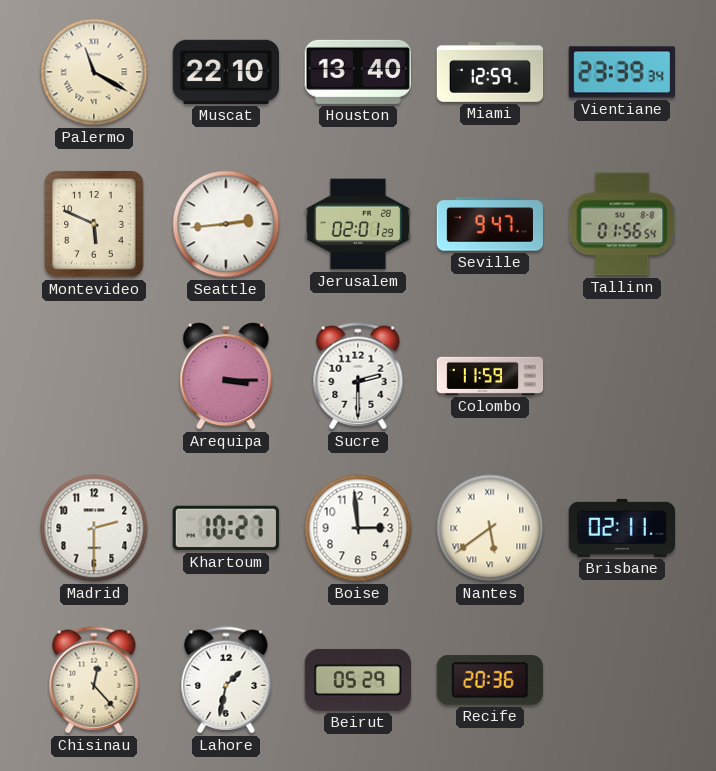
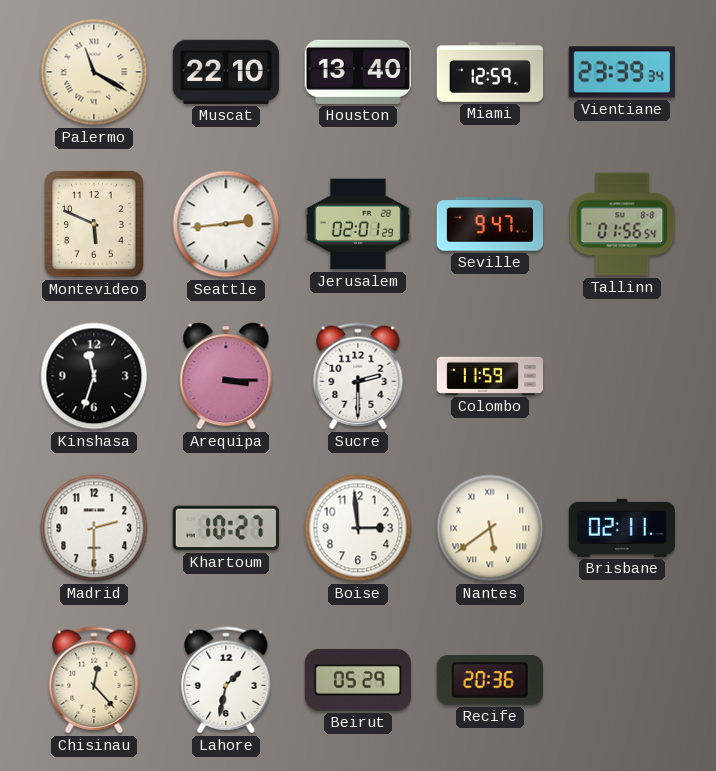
Kinshasa: none -> 11:33 (94, 376)
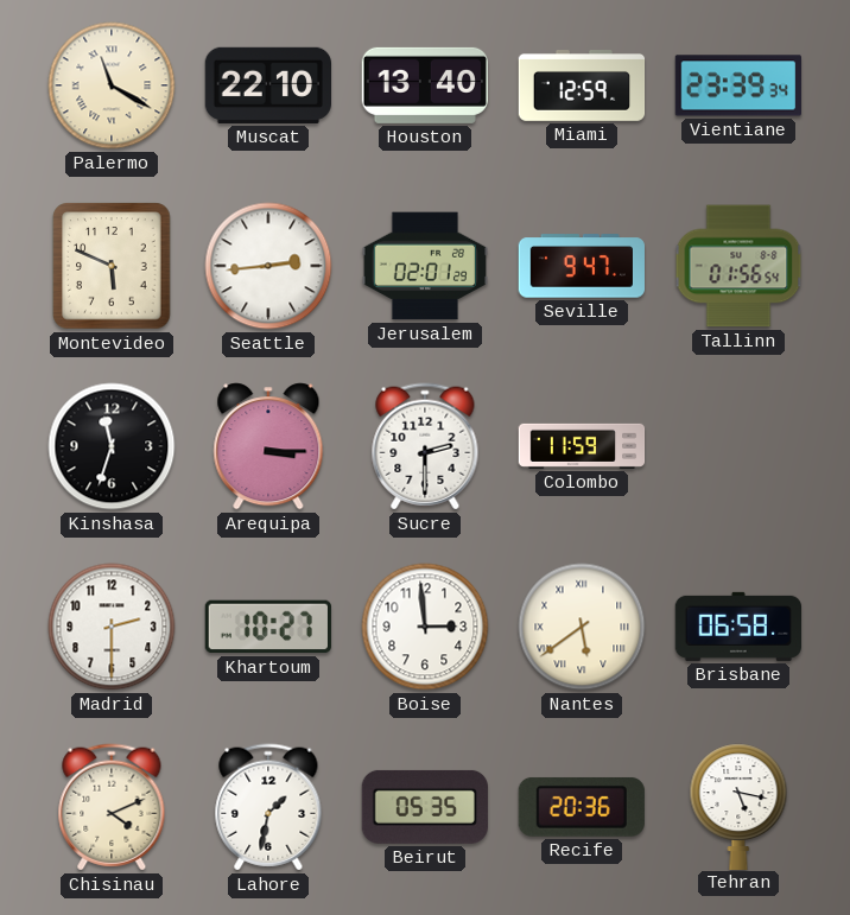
Brisbane: 02:11 -> 06:58 (737, 627)
Chisinau: 12:23 -> 4:11 (112, 807)
Beirut: 05:29 -> 05:35 (425, 807)
Tehran: none -> 5:17 (738, 806)
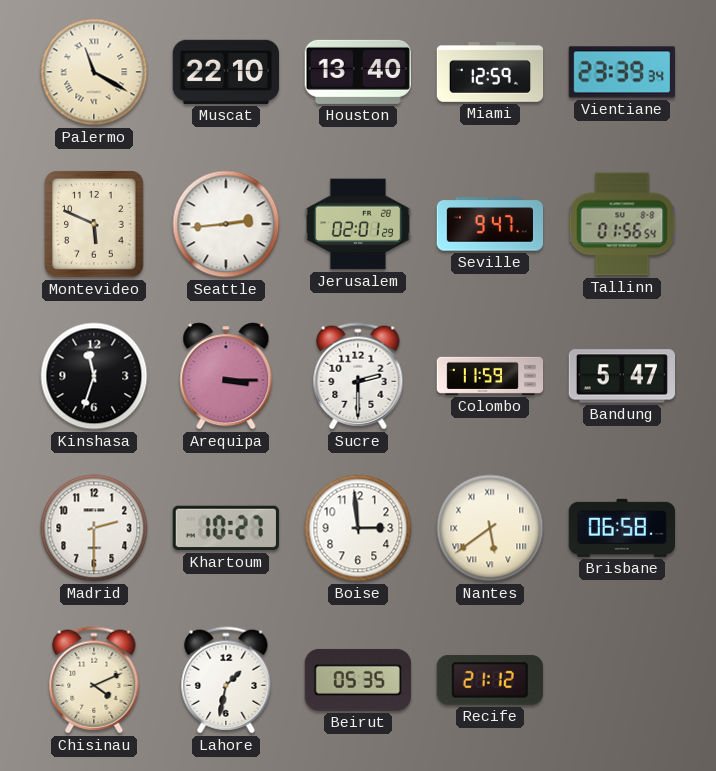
Bandung: none -> 5:47 (621, 376)
Recife: 20:36 -> 21:12 (490, 680)
Tehran: 5:17 -> none (738, 806)
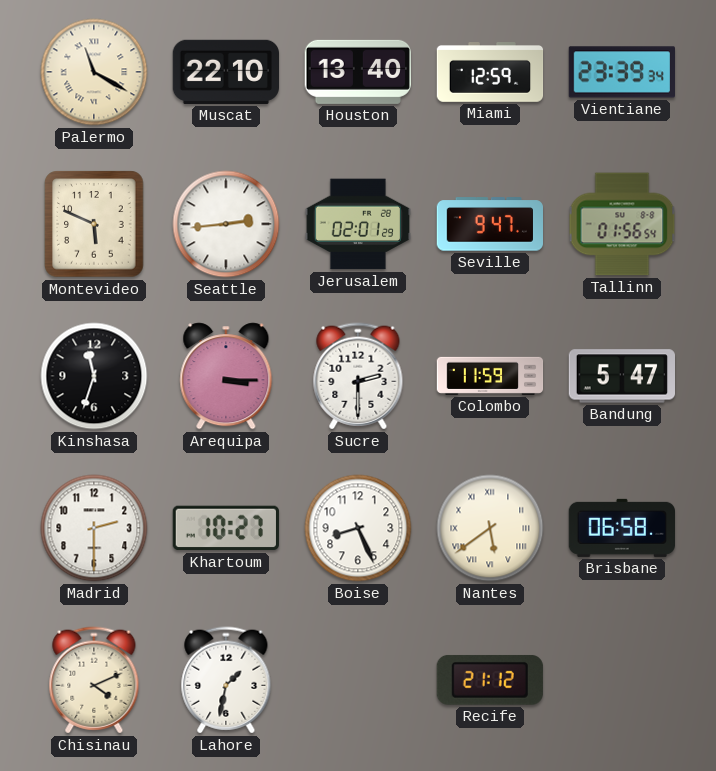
Boise: 2:59 -> 8:26 (358, 528)
Beirut: 05:35 -> none (358, 680)
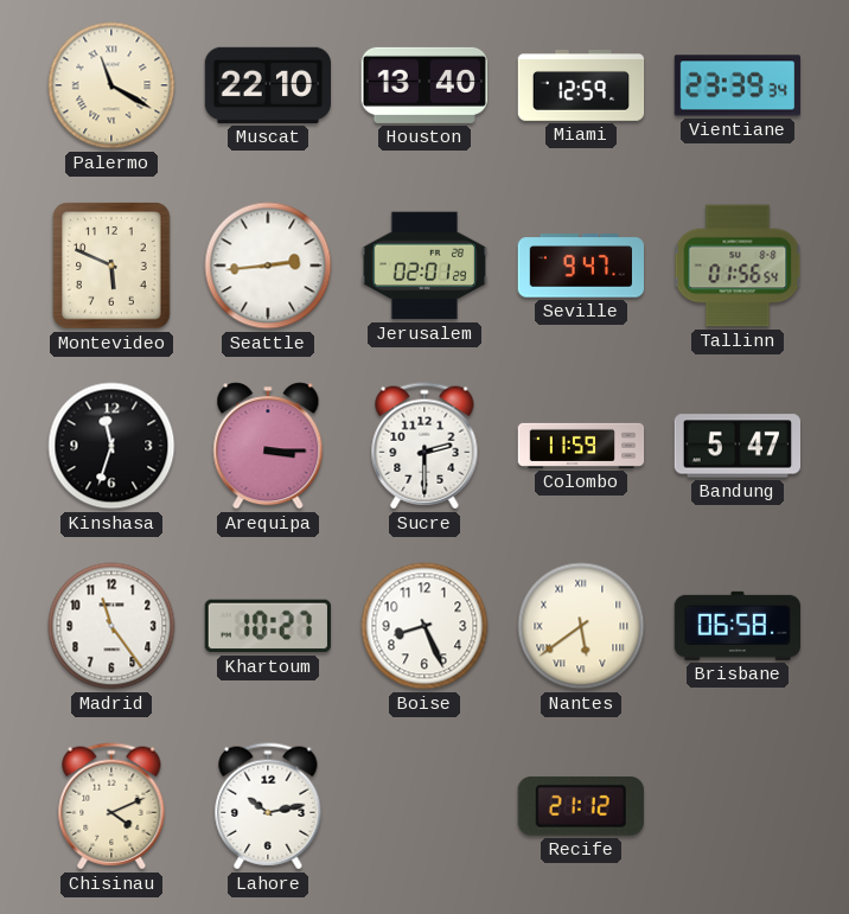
Madrid: 2:30 -> 11:24 (111, 626)
Lahore: 1:32 -> 10:13 (268, 806)
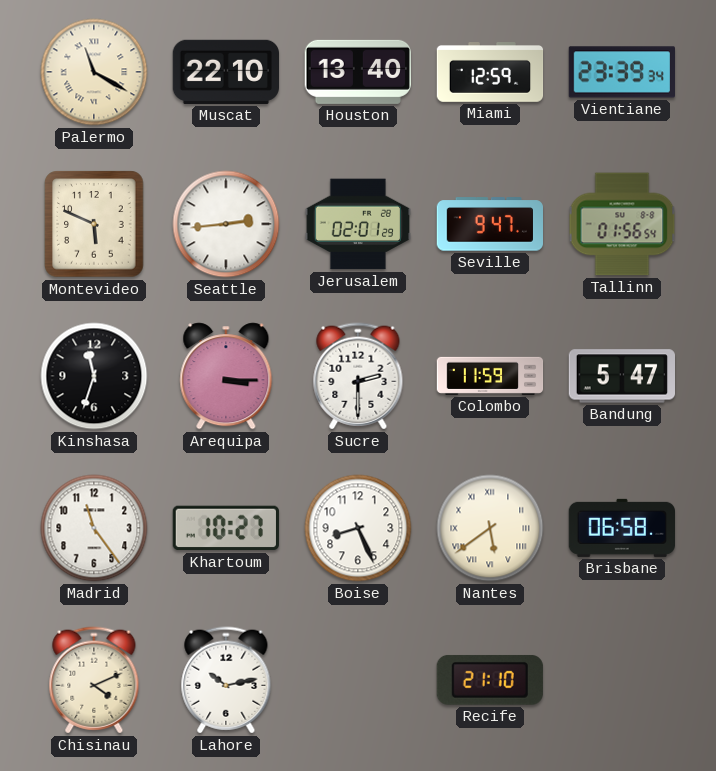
Recife: 21:12 -> 21:10 (490, 680)
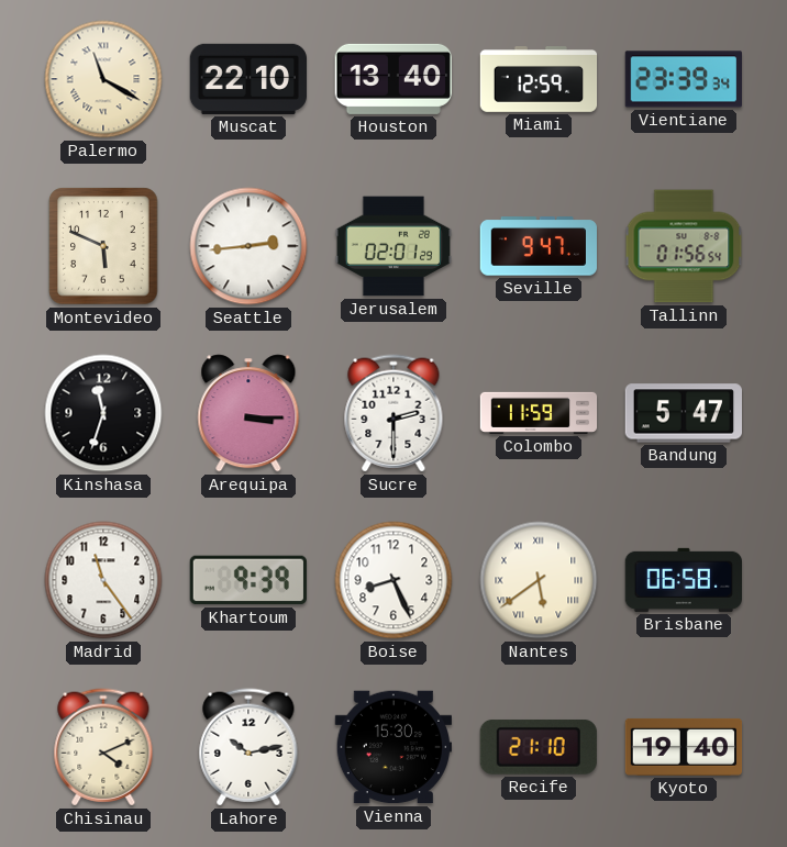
Khartoum: 10:27 -> 9:39 (247, 580)
Vienna: none -> 15:30 (392, 747)
Kyoto: none -> 19:40 (684, 747)
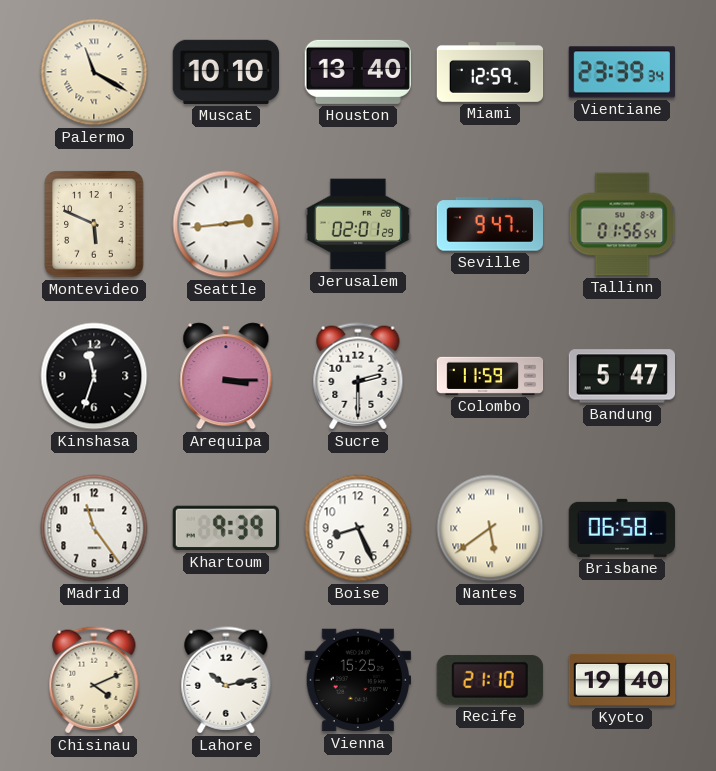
Muscat: 22:10 -> 10:10 (225, 72)
Vienna: 15:30 -> 15:25 (357, 680)
